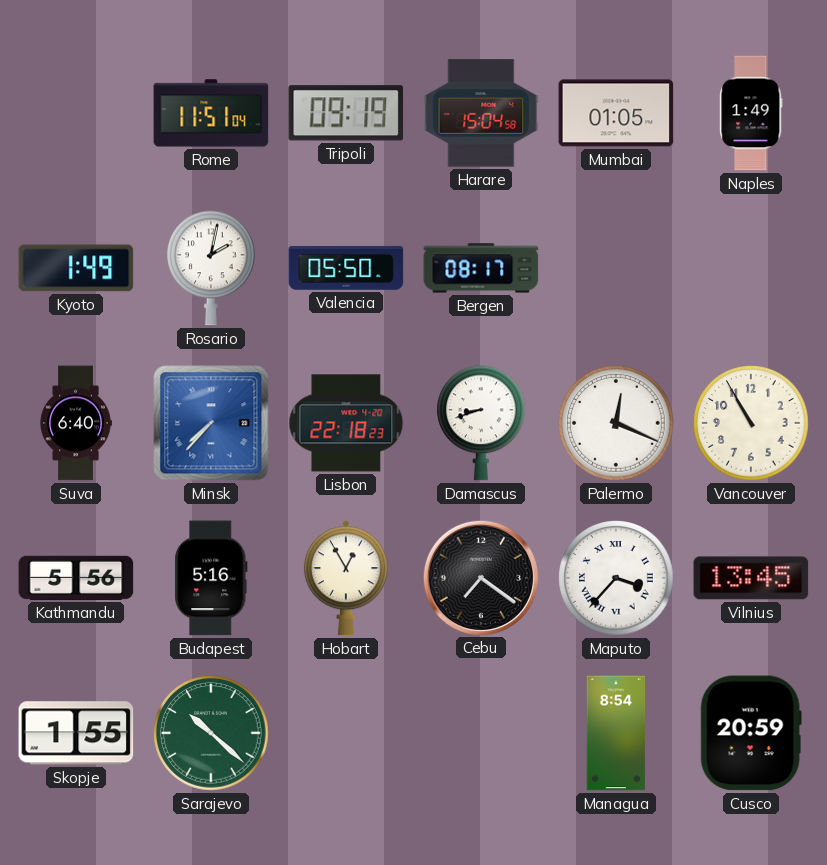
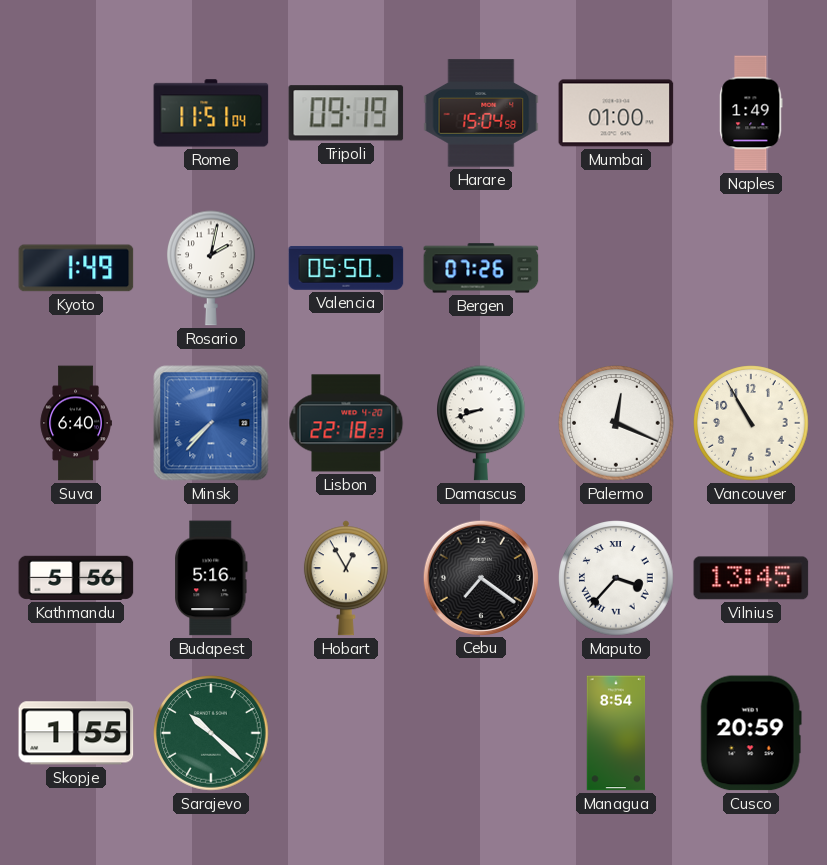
Mumbai: 01:05 -> 01:00 (616, 113)
Bergen: 08:17 -> 07:26 (481, 268)
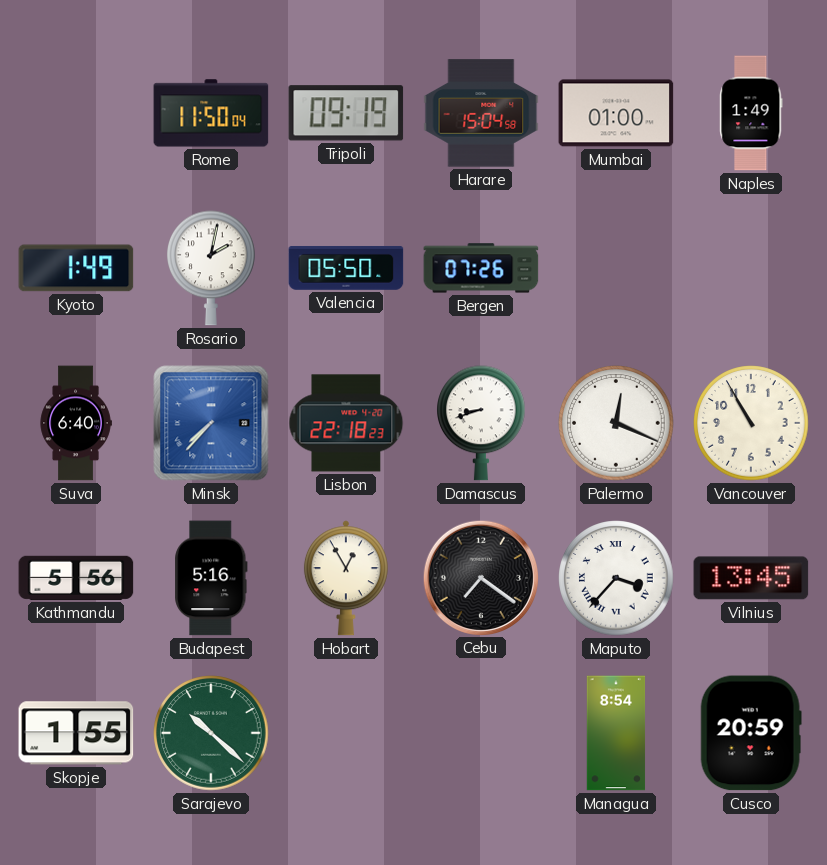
Rome: 11:51 -> 11:50 (211, 113)
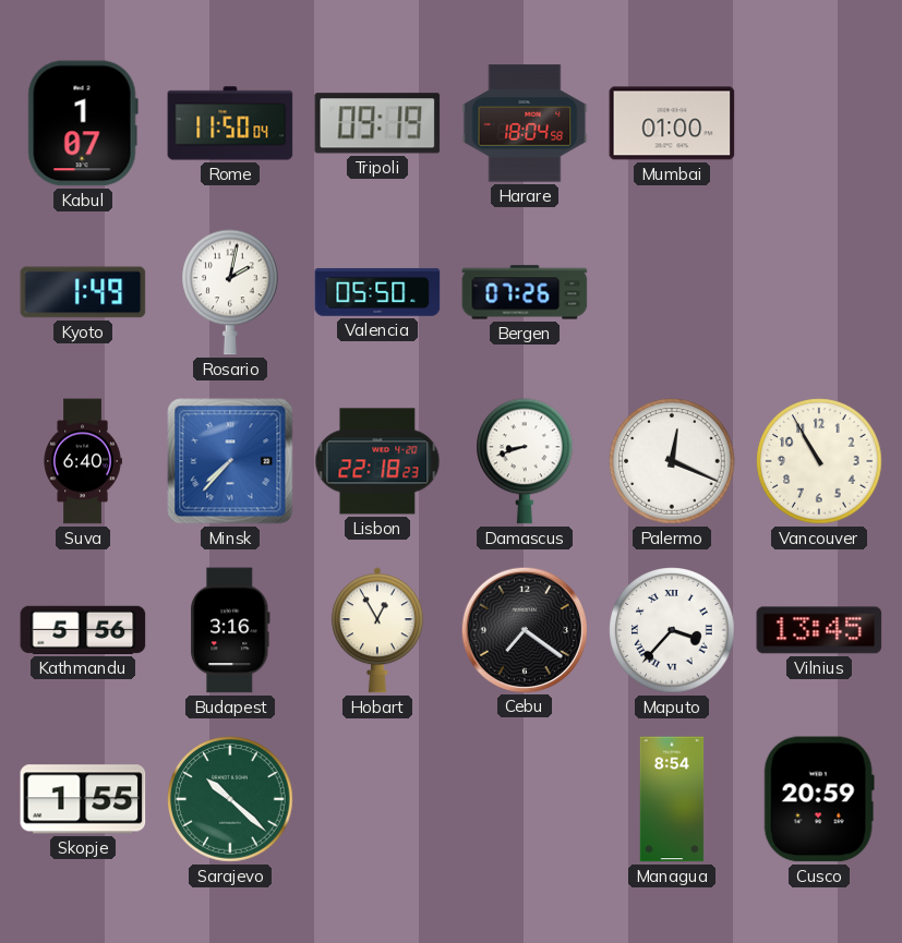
Kabul: none -> 1:07 (83, 123)
Harare: 15:04 -> 18:04 (525, 123)
Naples: 1:49 -> none (751, 113)
Budapest: 5:16 -> 3:16 (230, 630)
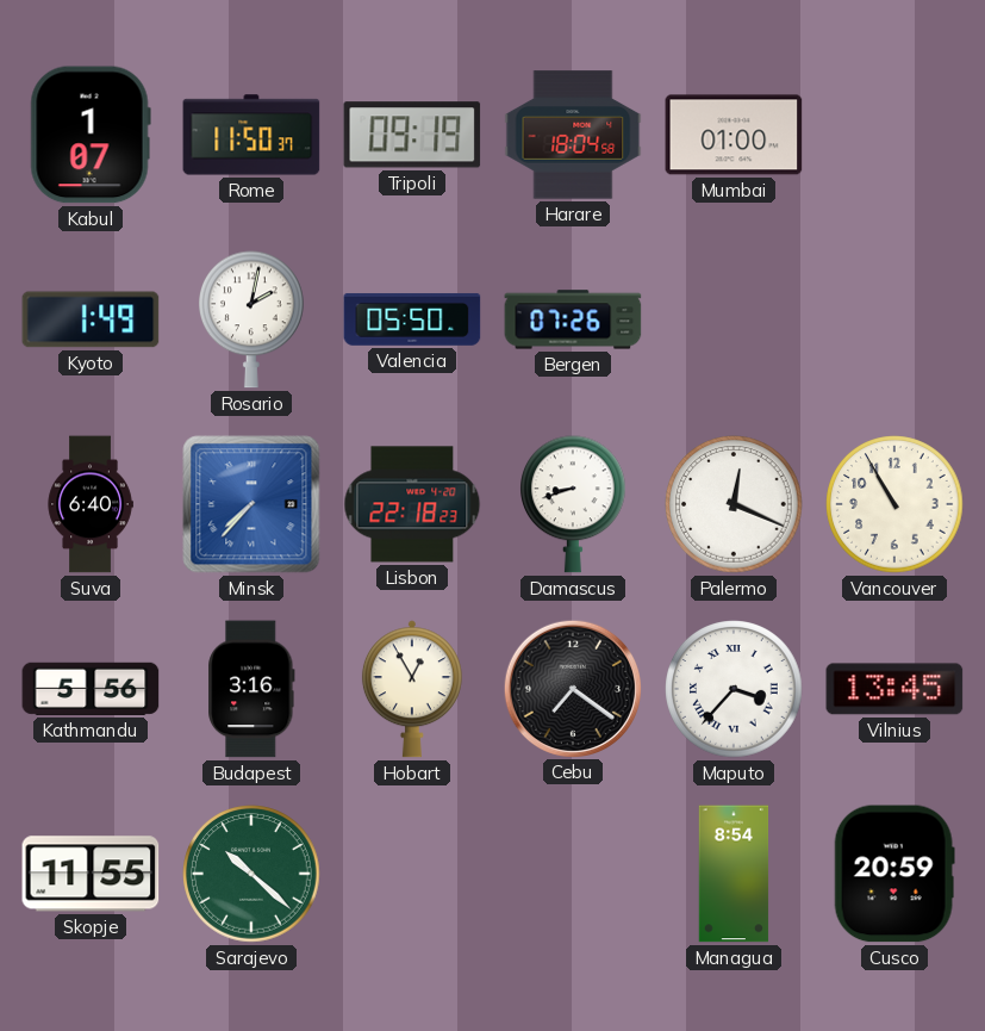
Rome: 11:50:04 -> 11:50:37 (251, 135)
Skopje: 1:55 -> 11:55 (91, 874)
